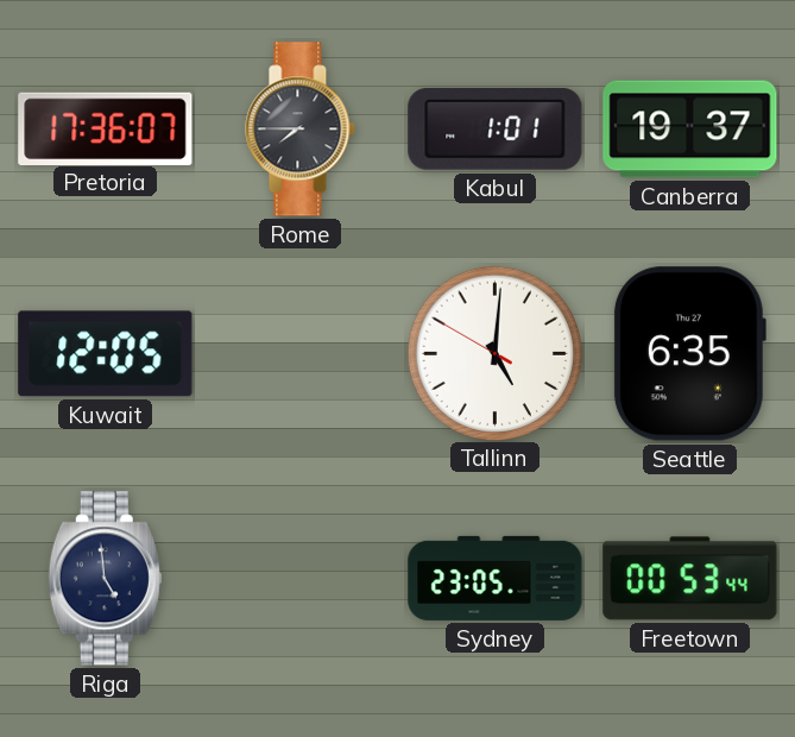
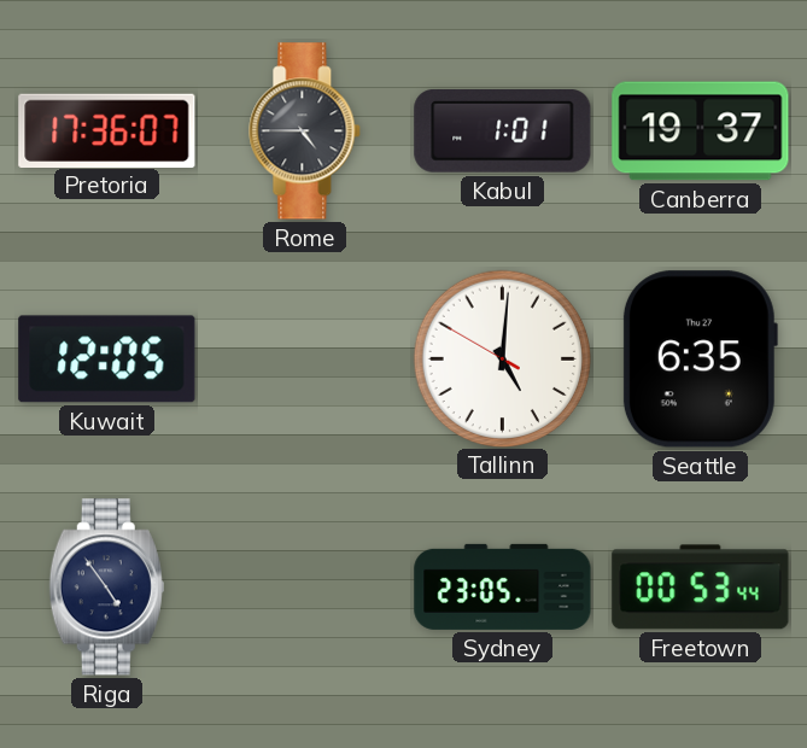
Rome: 7:45 -> 4:45 (305, 132)
Riga: 4:59 -> 4:54 (106, 588)
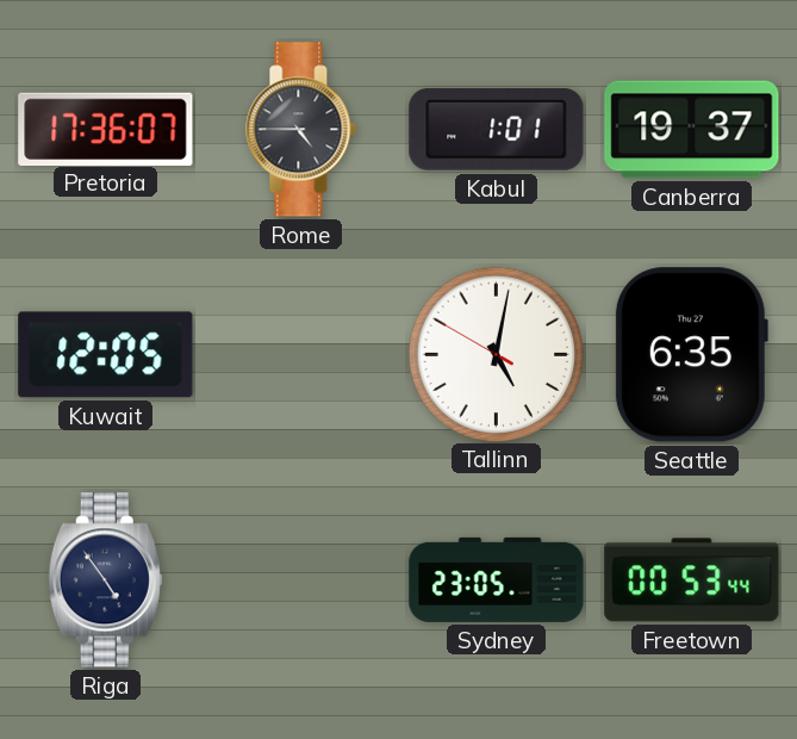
Tallinn: 5:00 -> 5:01 (496, 354)
